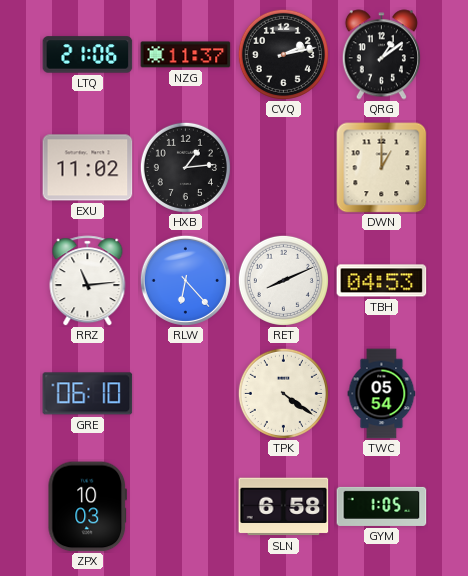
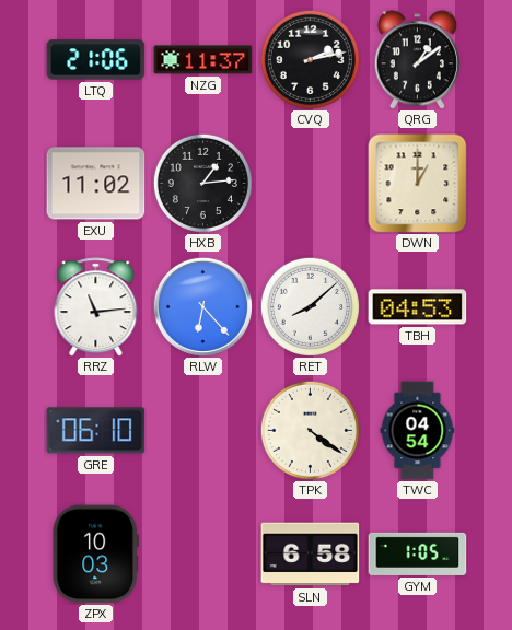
RET: 8:11 -> 8:08 (310, 306)
TWC: 05:54 -> 04:54 (418, 431)
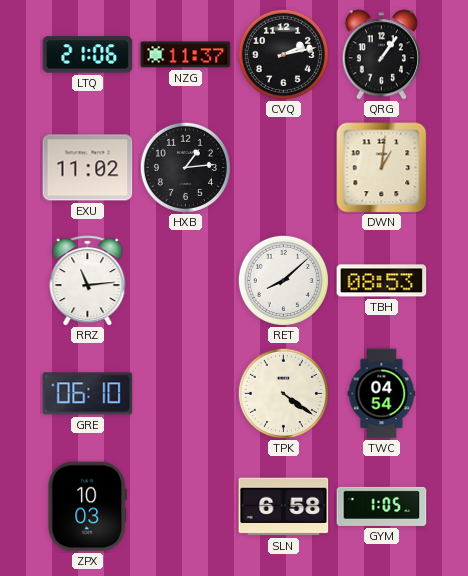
QRG: 1:09 -> 1:06 (381, 55)
DWN: 1:00 -> 1:01 (382, 168)
RLW: 6:23 -> none (202, 306)
TBH: 04:53 -> 08:53 (382, 281)
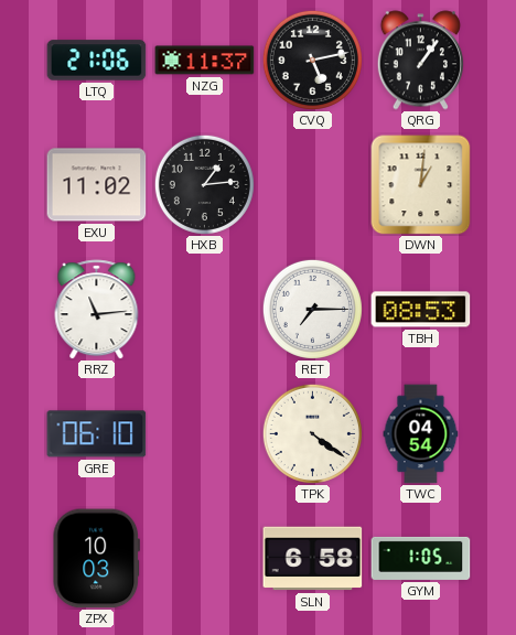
CVQ: 2:13 -> 5:13 (312, 60)
RET: 8:08 -> 7:15 (312, 309)
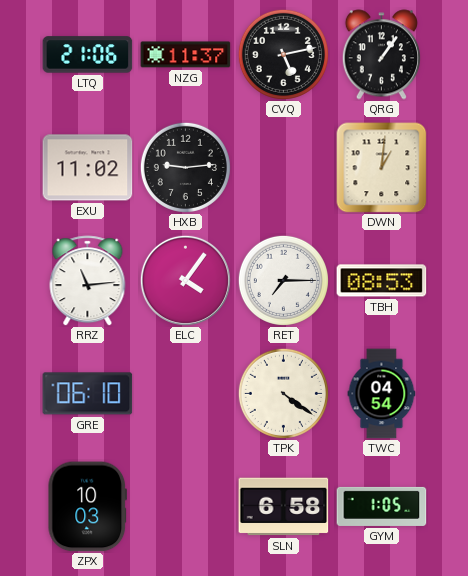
HXB: 1:14 -> 9:14 (185, 167)
ELC: none -> 4:06 (185, 280)
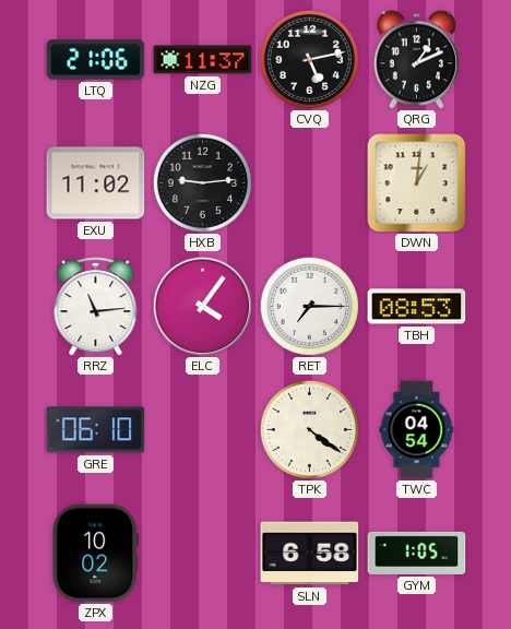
QRG: 1:06 -> 1:11 (416, 60)
ZPX: 10:03 -> 10:02 (95, 554)
